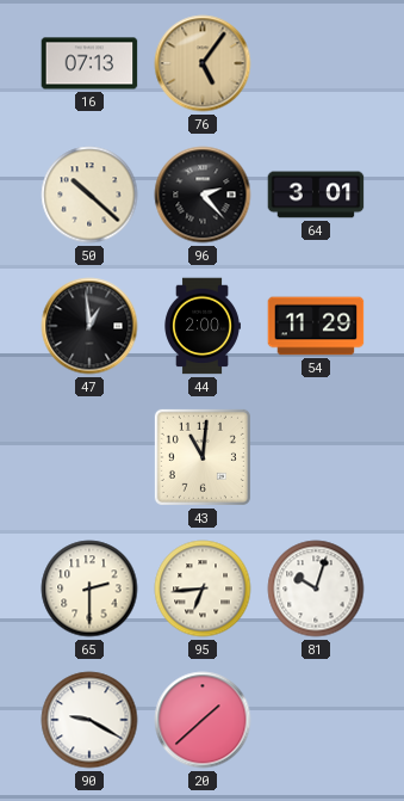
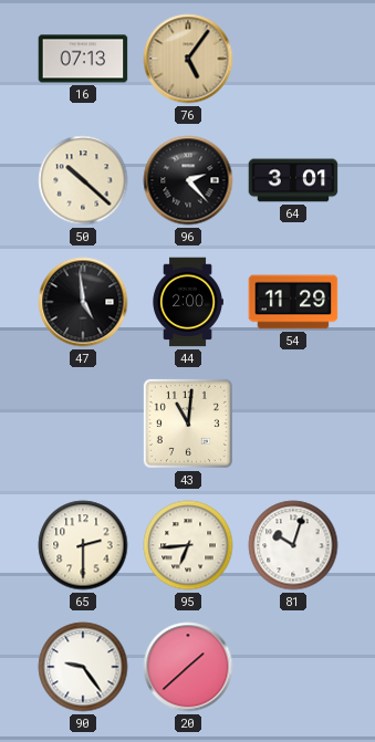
47: 12:59 -> 4:59 (83, 302)
90: 9:20 -> 9:24 (83, 667)
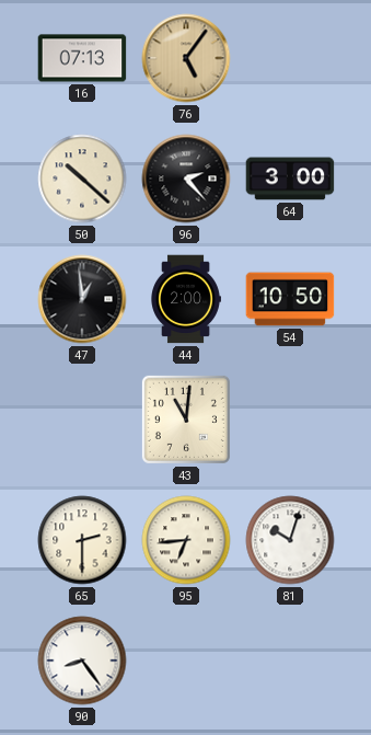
64: 3:01 -> 3:00 (290, 179)
47: 4:59 -> 12:59 (82, 299)
54: 11:29 -> 10:50 (290, 299)
90: 9:24 -> 8:24 (82, 661)
20: 1:38 -> none (188, 667)
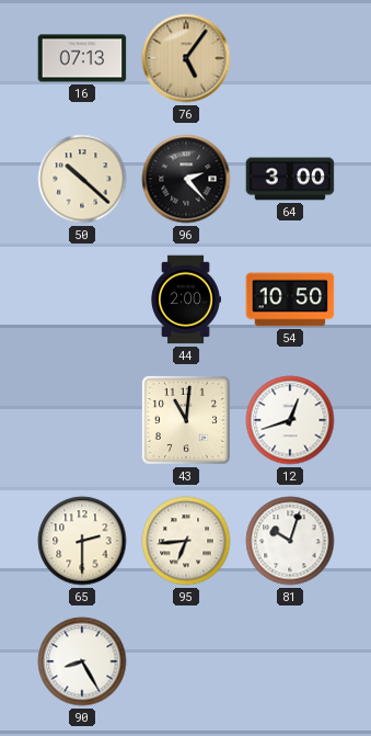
47: 12:59 -> none (82, 299)
12: none -> 12:42 (290, 420)
90: 8:24 -> 8:25 (82, 661)
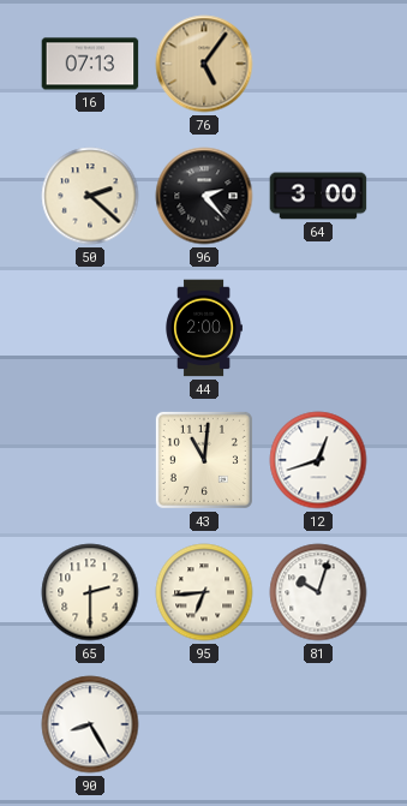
50: 10:22 -> 2:22 (90, 196)
54: 10:50 -> none (290, 299)
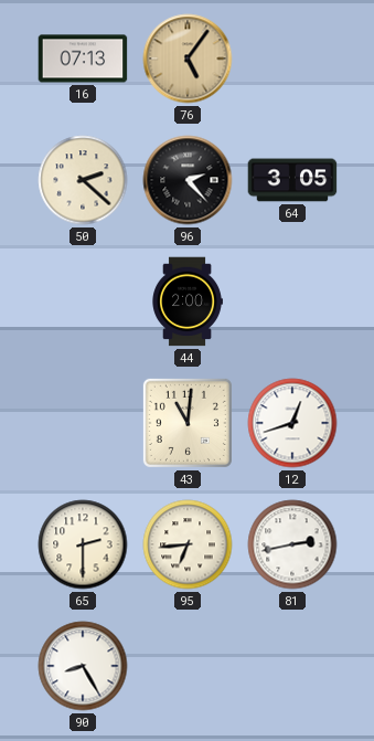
64: 3:00 -> 3:05 (292, 180)
81: 10:03 -> 2:43 (292, 544)
